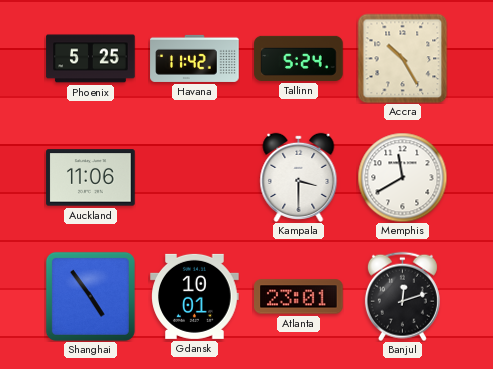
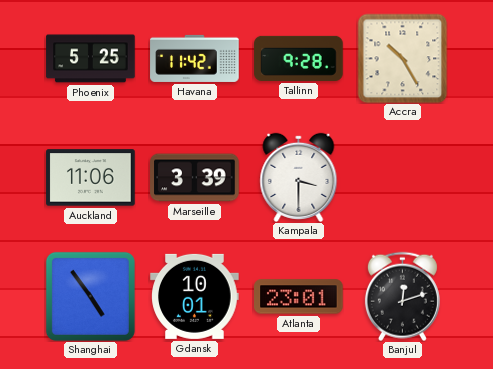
Tallinn: 5:24 -> 9:28 (299, 58)
Marseille: none -> 3:39 (195, 178)
Memphis: 11:40 -> none (402, 177)
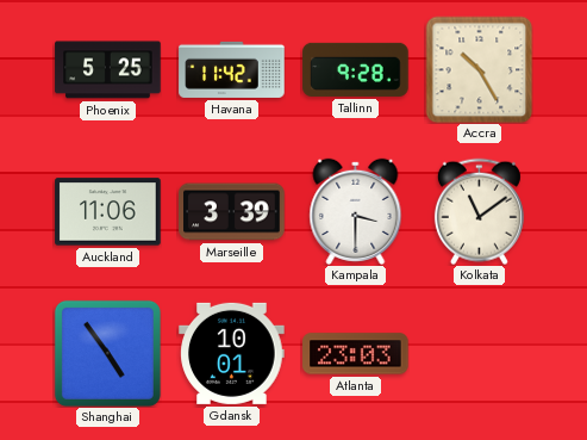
Kolkata: none -> 11:09 (479, 211)
Atlanta: 23:01 -> 23:03 (356, 354)
Banjul: 12:12 -> none (402, 296)
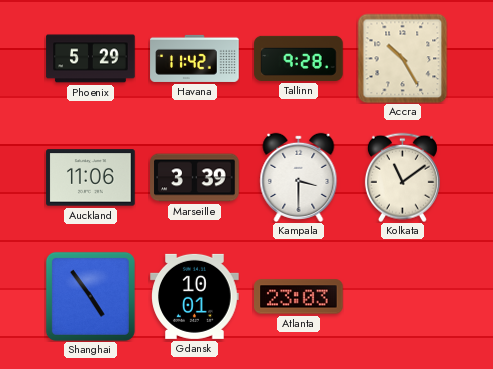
Phoenix: 5:25 -> 5:29 (91, 59)
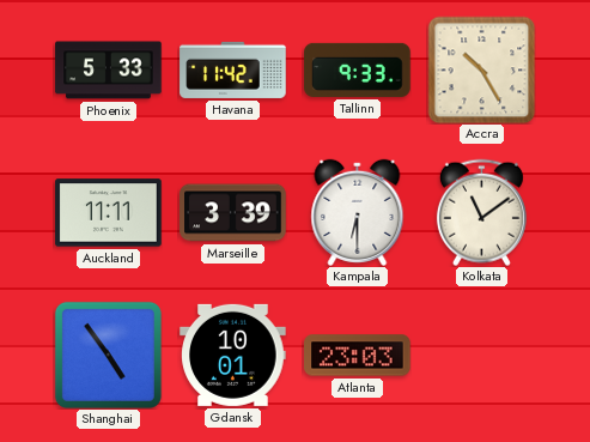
Phoenix: 5:29 -> 5:33 (109, 71)
Tallinn: 9:28 -> 9:33 (358, 69)
Auckland: 11:06 -> 11:11 (109, 213)
Kampala: 3:30 -> 6:30 (358, 212)
